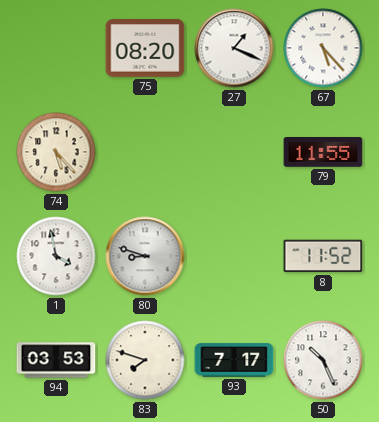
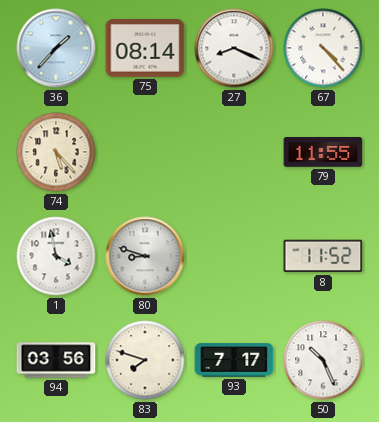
36: none -> 1:37 (56, 48)
75: 08:20 -> 08:14 (145, 48)
27: 1:19 -> 8:19 (234, 48)
67: 5:23 -> 4:23 (323, 48)
94: 03:53 -> 03:56 (56, 360)
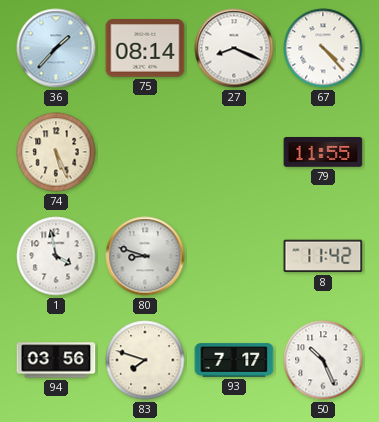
74: 5:23 -> 5:26 (56, 152)
8: 11:52 -> 11:42 (323, 256)
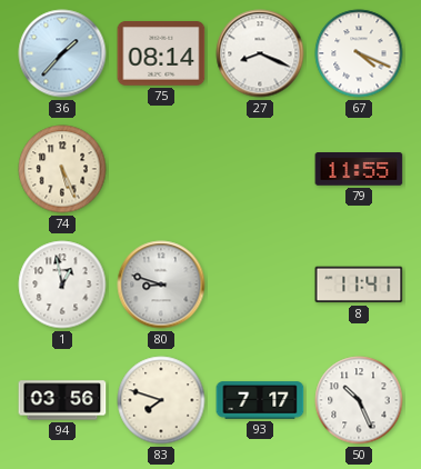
67: 4:23 -> 4:19 (359, 53)
1: 3:58 -> 12:58 (62, 285)
8: 11:42 -> 11:41 (359, 285)
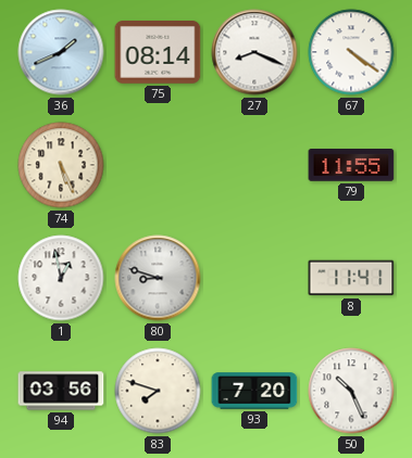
36: 1:37 -> 1:41 (61, 52)
67: 4:19 -> 4:21 (351, 52)
93: 7:17 -> 7:20 (254, 391)
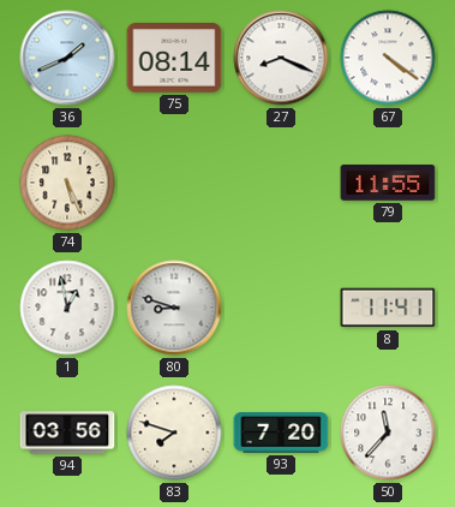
50: 10:26 -> 11:37 (388, 433)
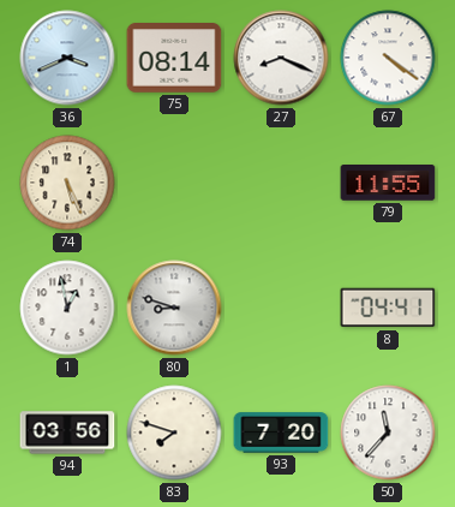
36: 1:41 -> 3:41 (67, 58)
8: 11:41 -> 04:41 (388, 308)
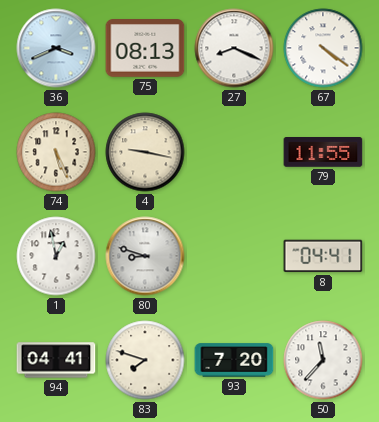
75: 08:14 -> 08:13 (145, 48)
4: none -> 9:17 (145, 152)
94: 03:56 -> 04:41 (56, 360)
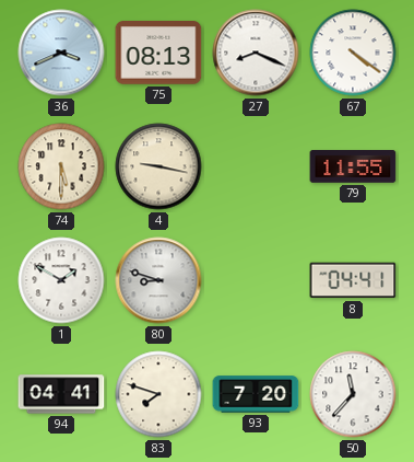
74: 5:26 -> 5:30 (61, 166)
1: 12:58 -> 1:50 (61, 280)
